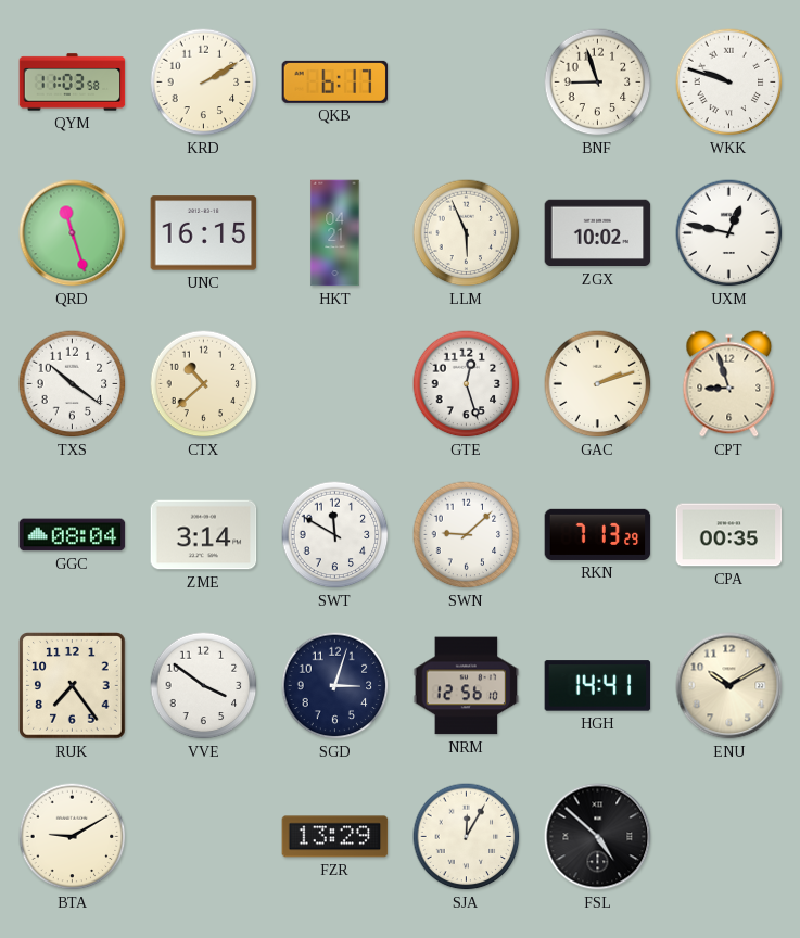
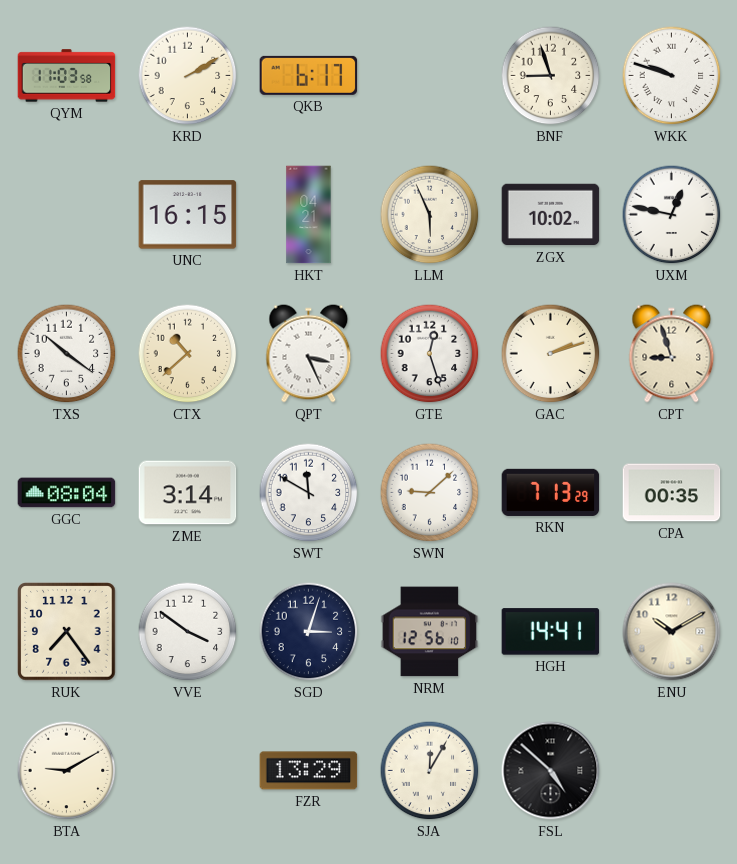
QRD: 11:27 -> none (73, 233)
QPT: none -> 3:26 (309, 354)
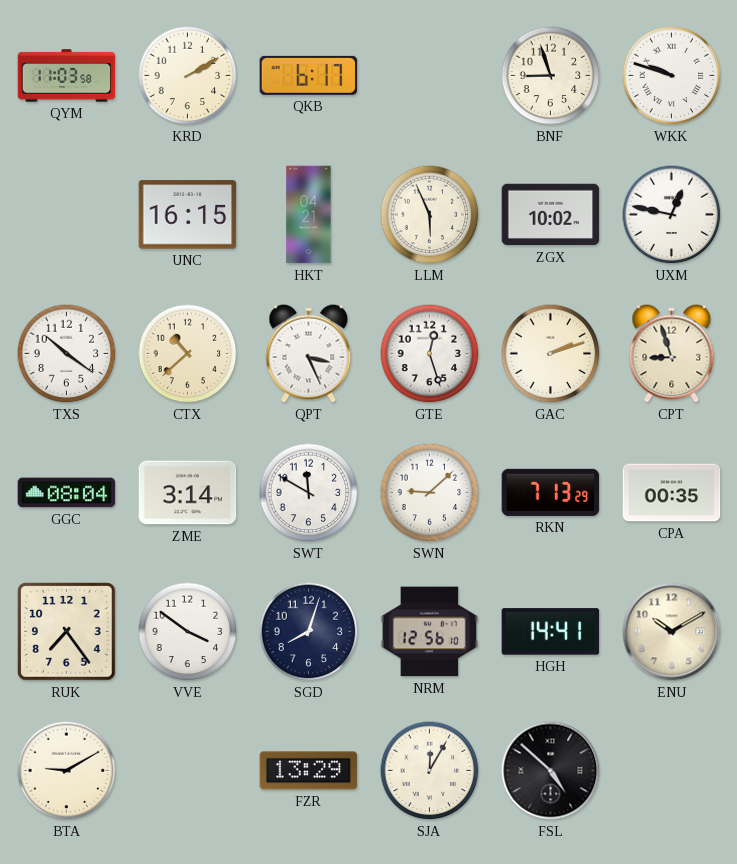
SGD: 3:03 -> 8:03 (309, 632)
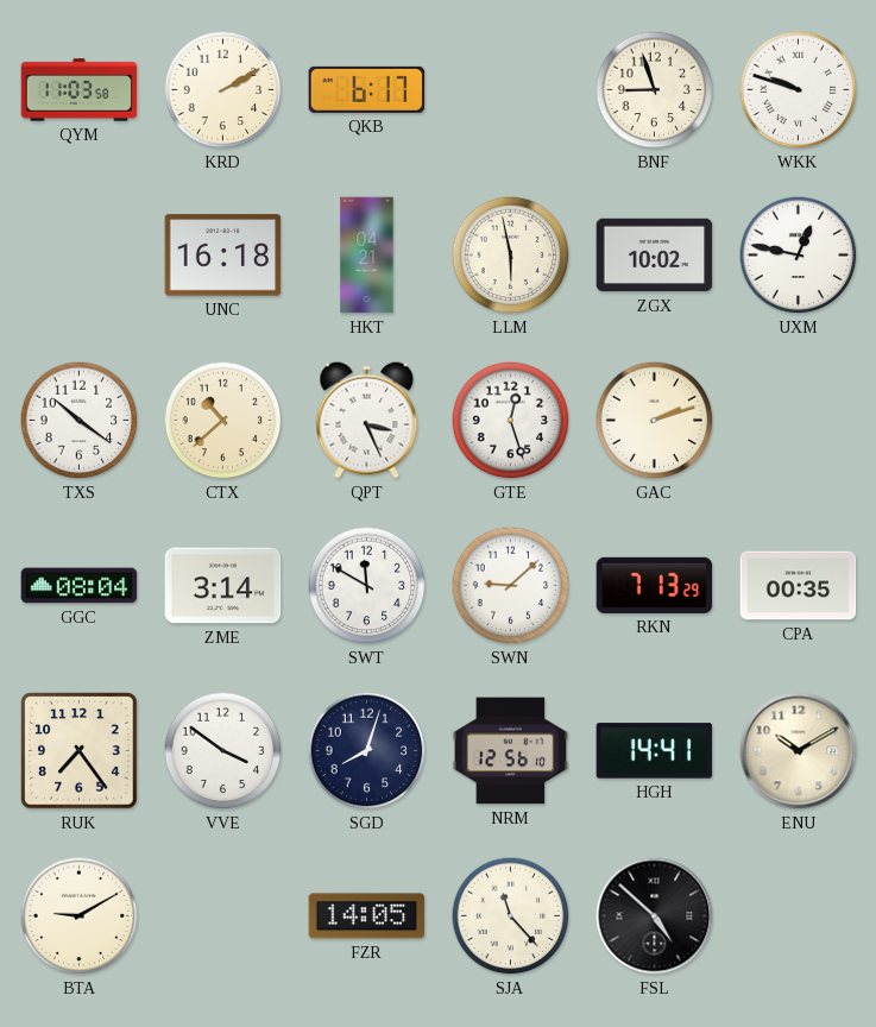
UNC: 16:15 -> 16:18 (223, 256)
LLM: 5:56 -> 5:58 (511, 256)
CPT: 8:57 -> none (672, 354)
FZR: 13:29 -> 14:05 (367, 916)
SJA: 12:05 -> 11:23 (511, 916)
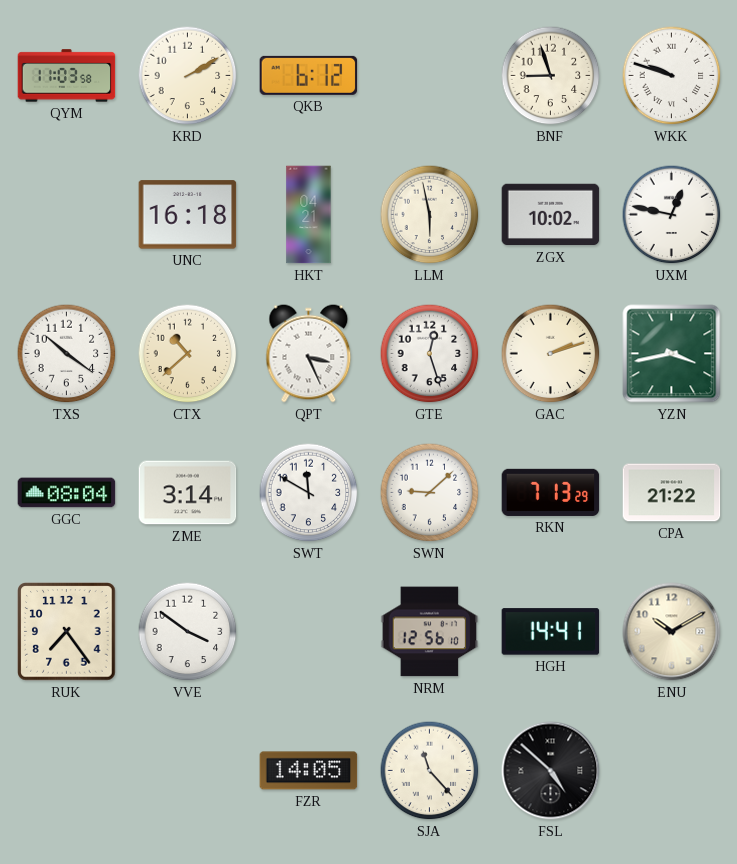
QKB: 6:17 -> 6:12 (309, 75)
YZN: none -> 3:43 (672, 354)
CPA: 00:35 -> 21:22 (672, 493)
SGD: 8:03 -> none (367, 751)
BTA: 9:10 -> none (80, 916)
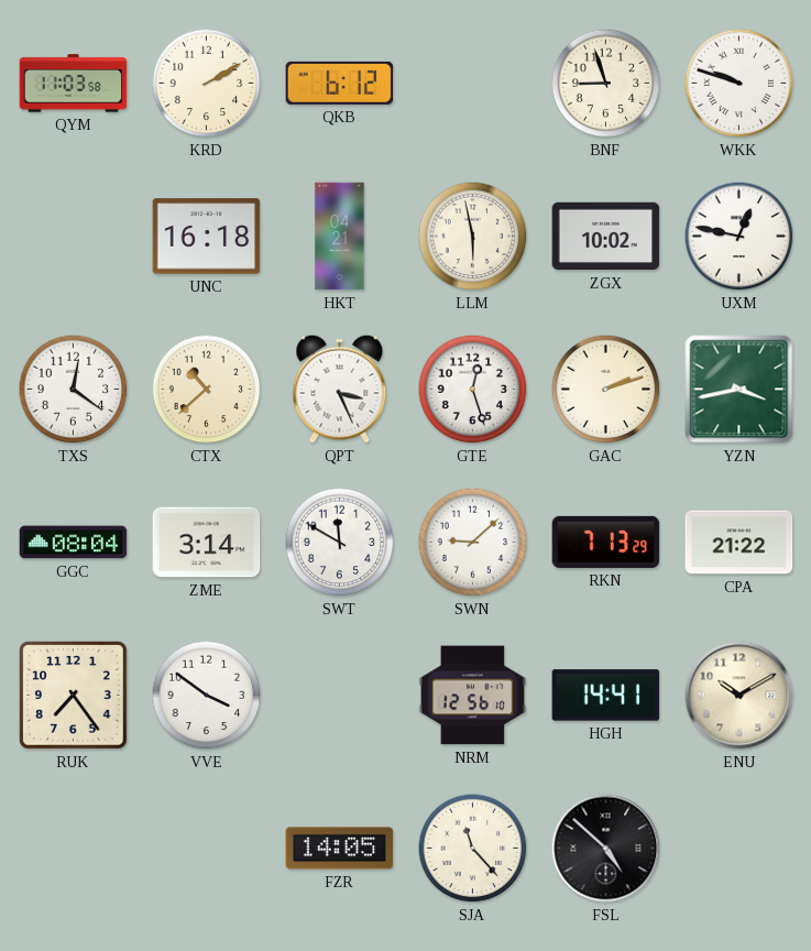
TXS: 10:21 -> 12:21 (74, 390)
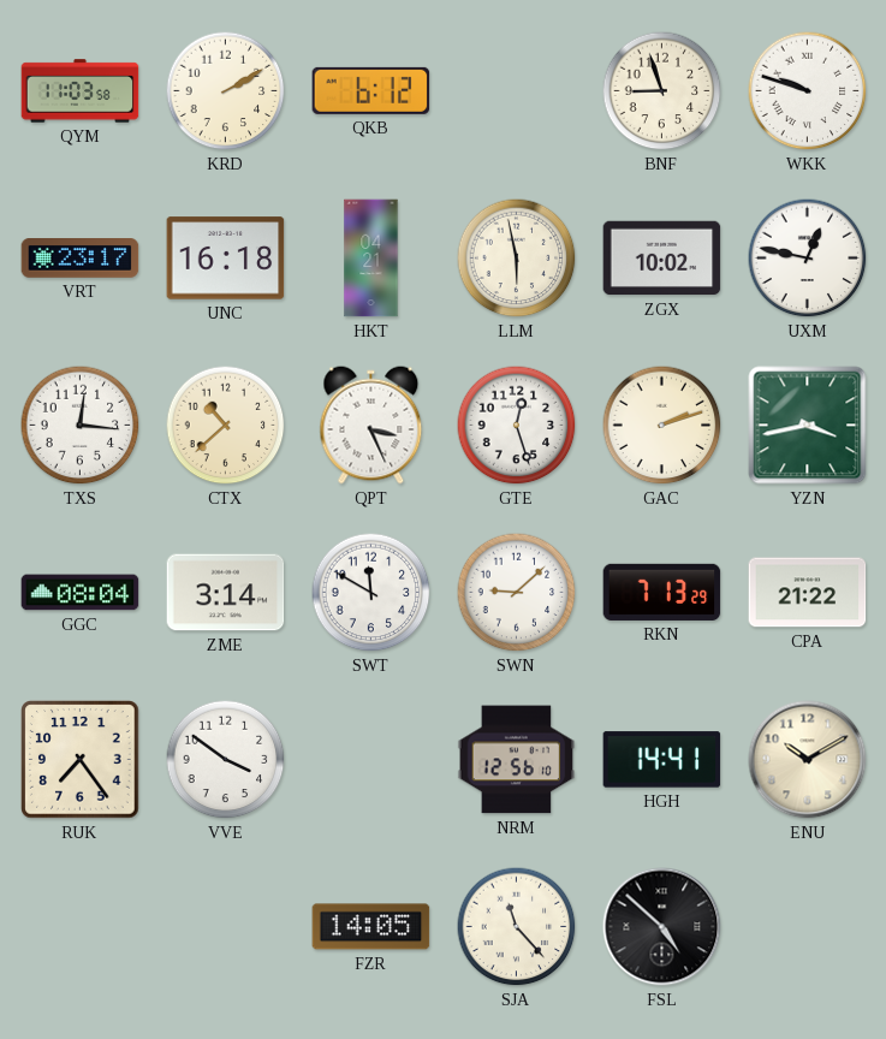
VRT: none -> 23:17 (81, 259)
TXS: 12:21 -> 12:16 (81, 426)
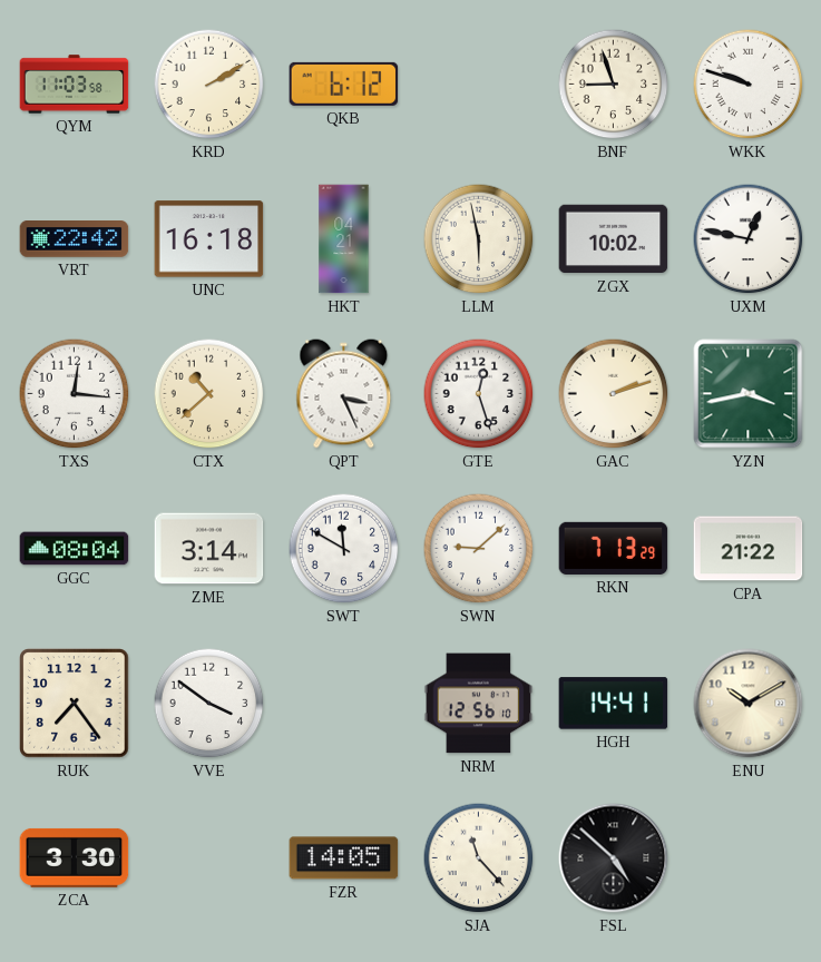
VRT: 23:17 -> 22:42 (75, 239)
ZCA: none -> 3:30 (75, 857)
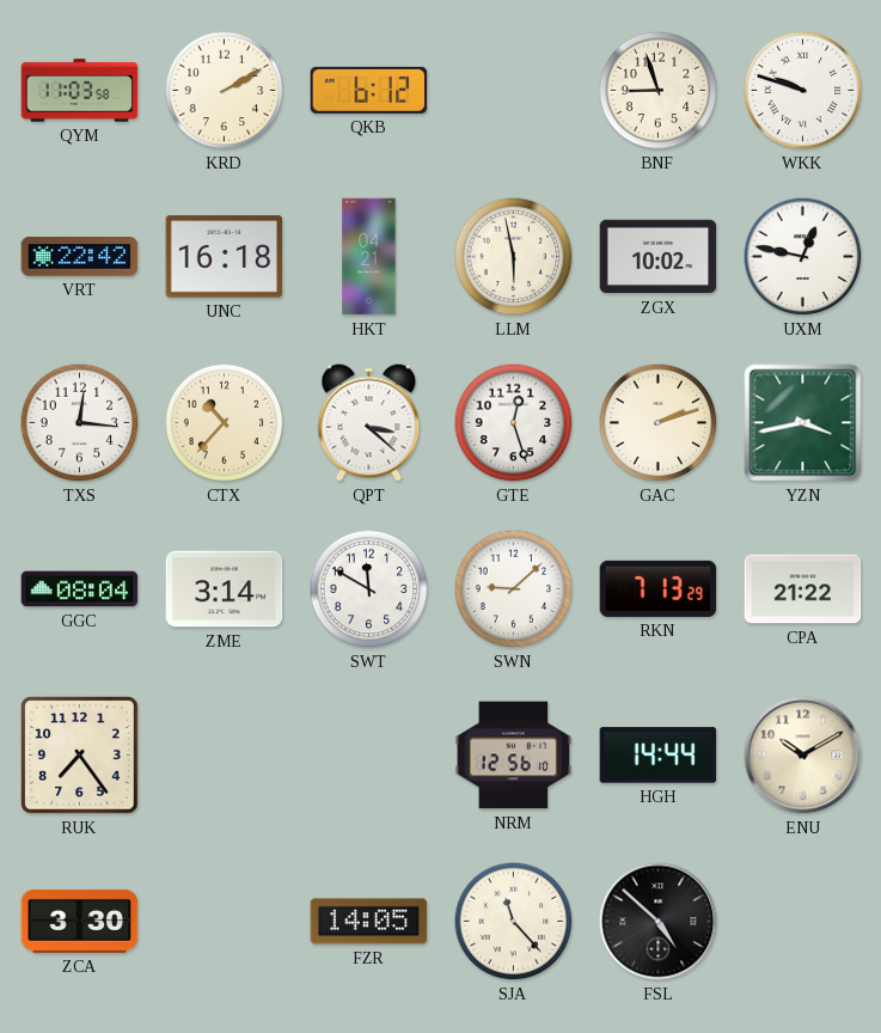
CTX: 10:38 -> 10:37 (225, 423)
QPT: 3:26 -> 3:22 (369, 423)
VVE: 3:51 -> none (209, 704)
HGH: 14:41 -> 14:44 (659, 756)
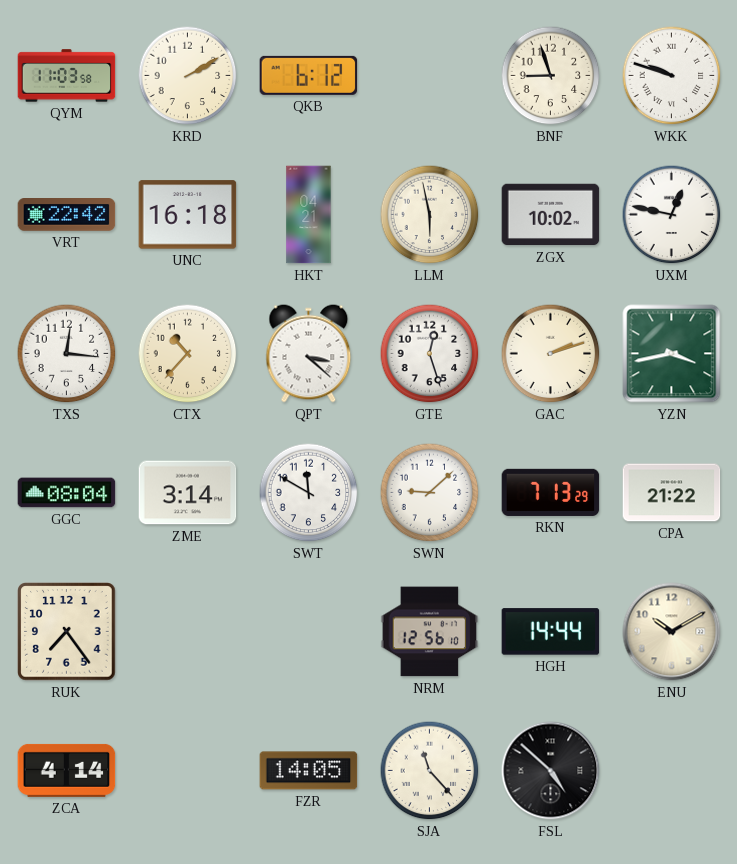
ZCA: 3:30 -> 4:14 (67, 770)
